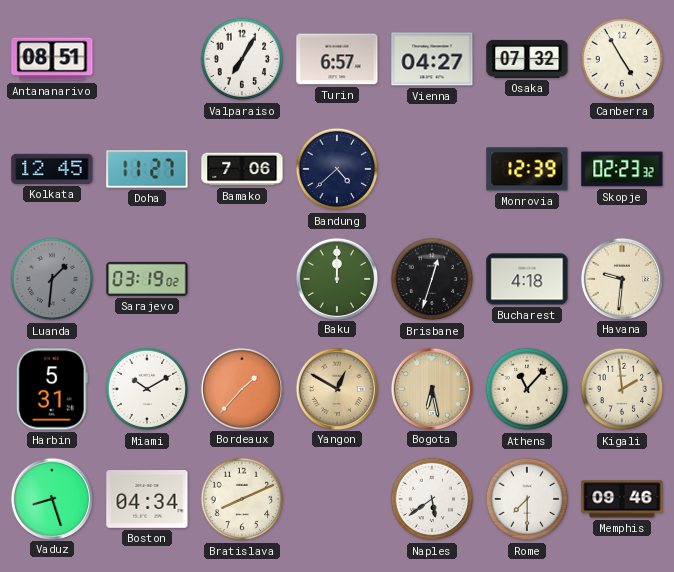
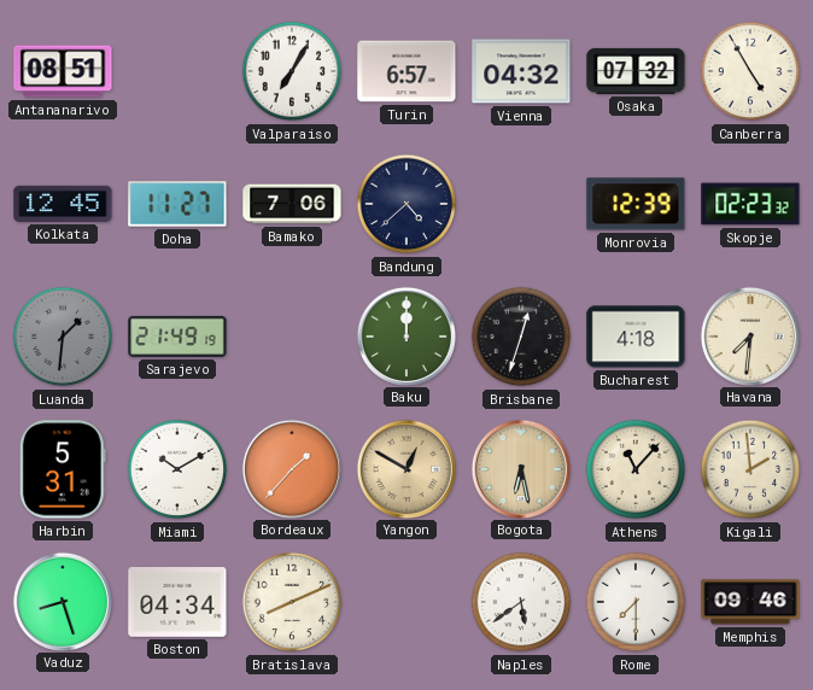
Vienna: 04:27 -> 04:32 (521, 71)
Sarajevo: 03:19 -> 21:49 (177, 337)
Havana: 9:31 -> 7:31 (749, 335)
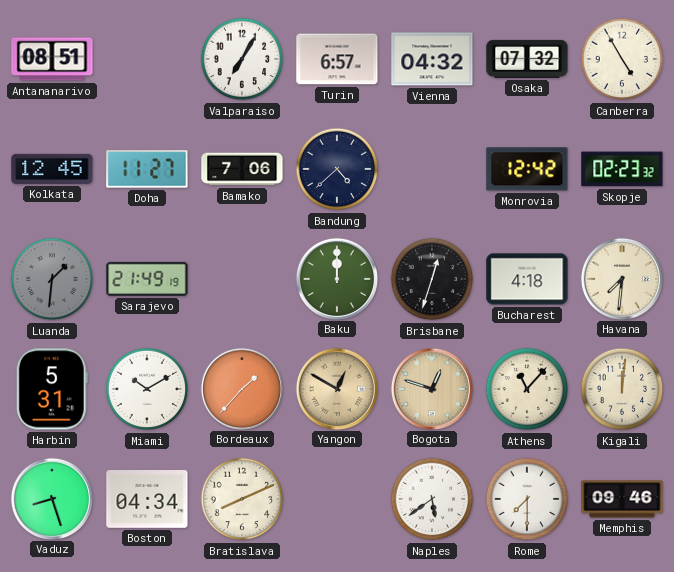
Monrovia: 12:39 -> 12:42 (527, 169)
Bogota: 6:28 -> 12:48 (431, 388)
Kigali: 1:59 -> 12:01 (622, 389)
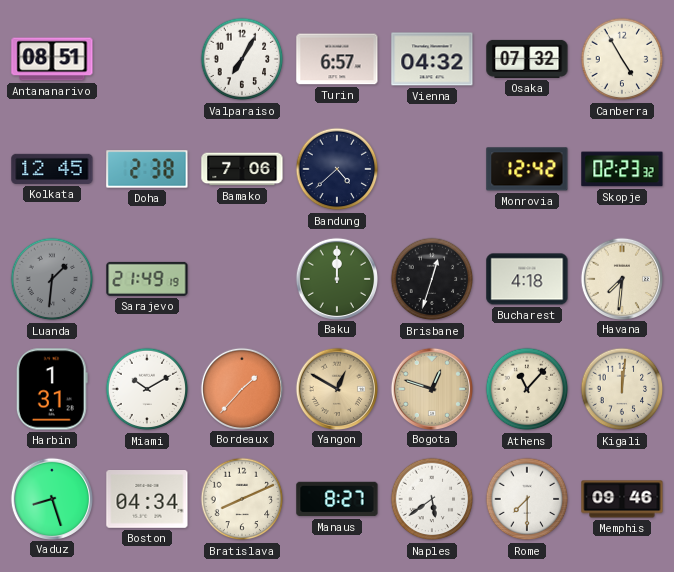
Doha: 11:27 -> 2:38 (147, 169)
Harbin: 5:31 -> 1:31 (52, 389)
Manaus: none -> 8:27 (337, 499)
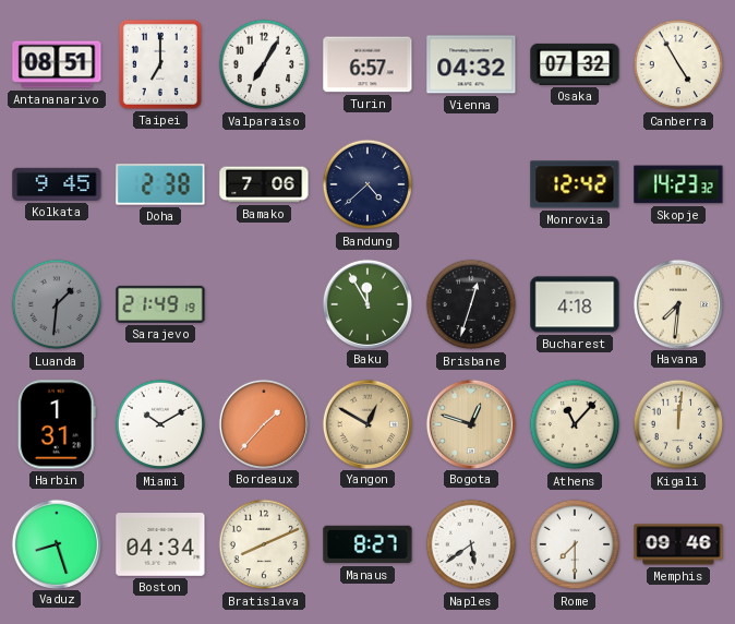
Taipei: none -> 7:00 (160, 64)
Kolkata: 12:45 -> 9:45 (57, 184)
Skopje: 02:23 -> 14:23 (678, 184)
Baku: 12:00 -> 11:55 (366, 303)
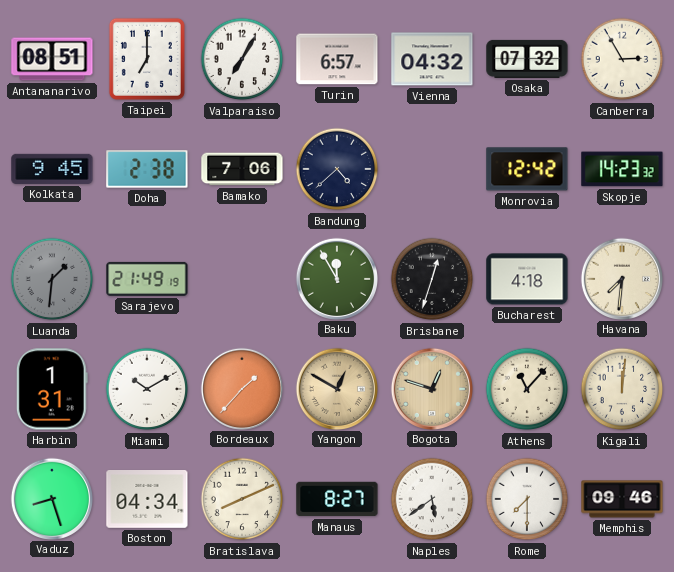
Canberra: 4:55 -> 2:55 (622, 59)
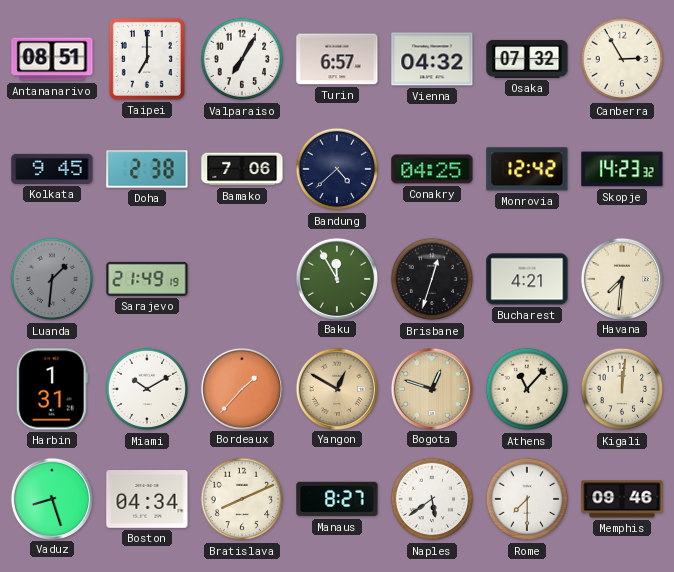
Conakry: none -> 04:25 (432, 169)
Bucharest: 4:18 -> 4:21 (527, 279)
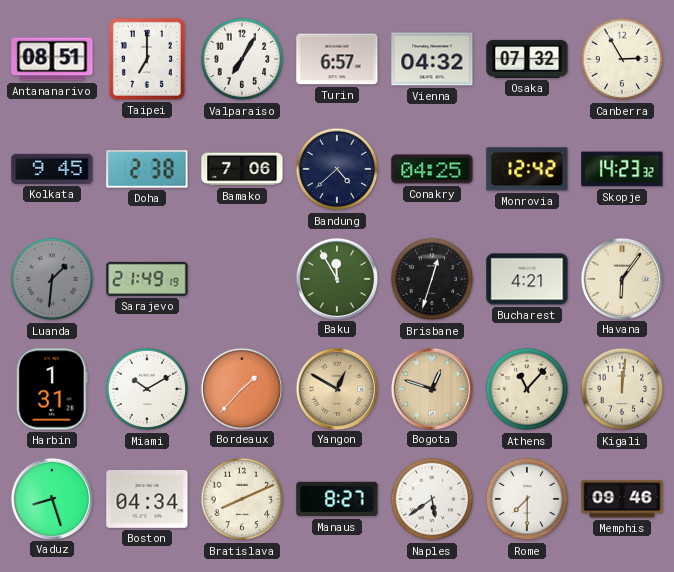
Havana: 7:31 -> 6:06 (621, 278)
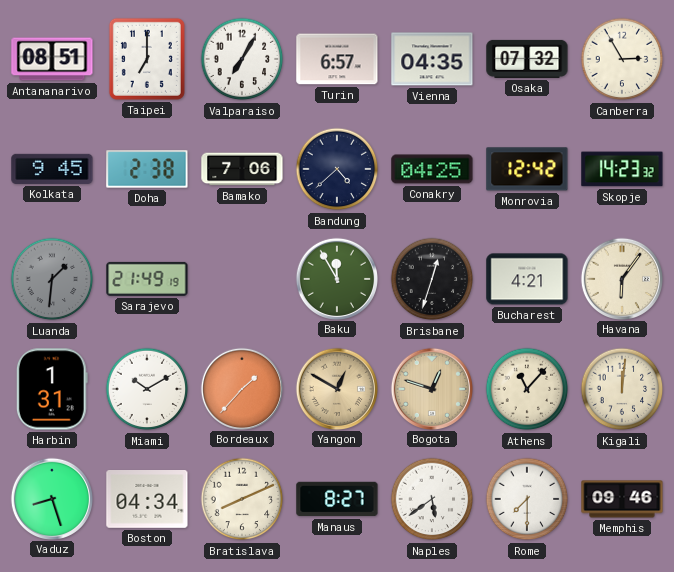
Vienna: 04:32 -> 04:35 (432, 59)
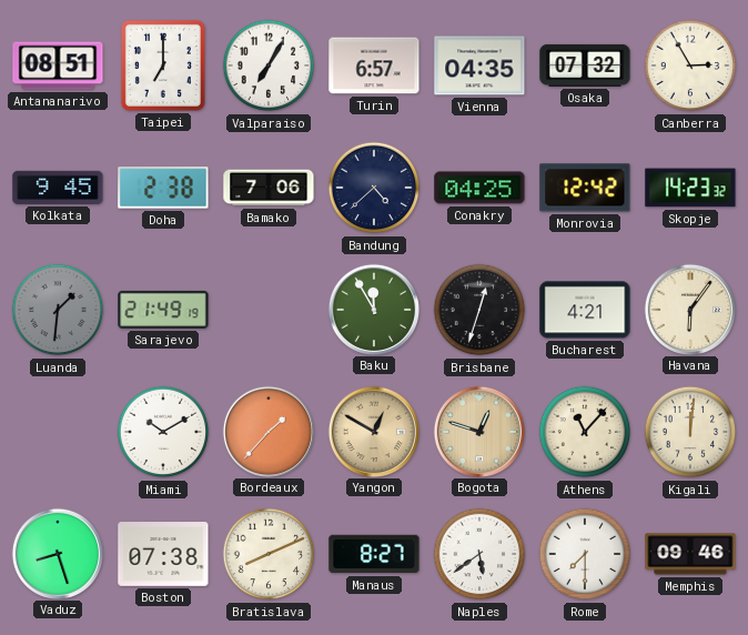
Harbin: 1:31 -> none (52, 389)
Boston: 04:34 -> 07:38 (163, 555)
